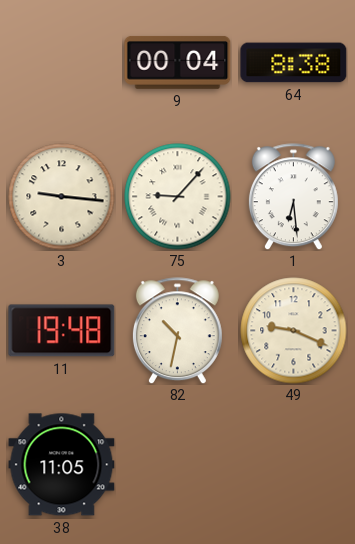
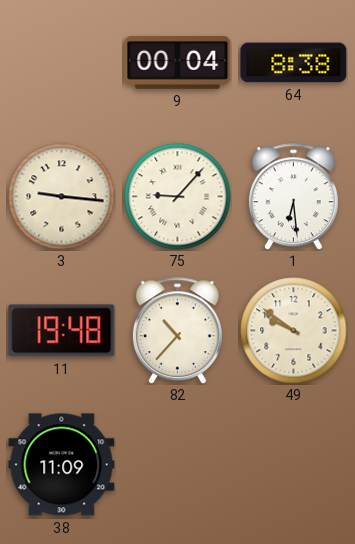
82: 10:32 -> 10:37 (177, 331)
49: 9:19 -> 9:51 (294, 331)
38: 11:05 -> 11:09 (62, 465)
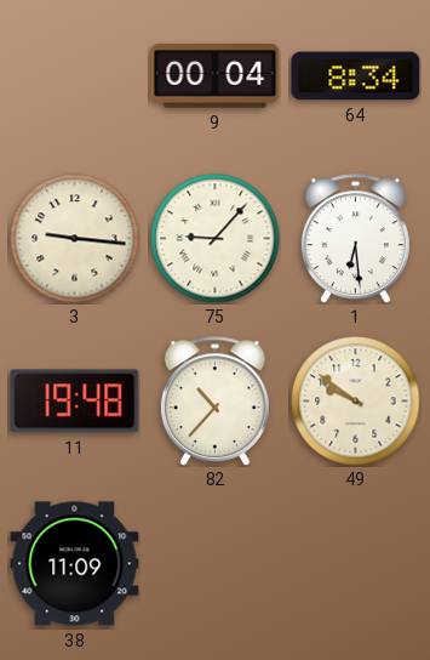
64: 8:38 -> 8:34 (356, 76)
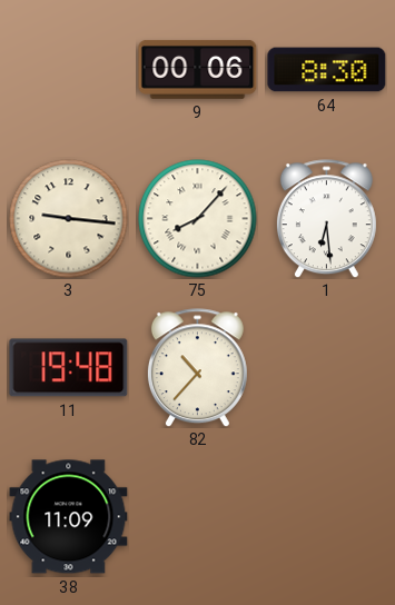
9: 00:04 -> 00:06 (198, 69)
64: 8:34 -> 8:30 (327, 70)
75: 9:07 -> 8:07 (198, 219)
49: 9:51 -> none (356, 402)
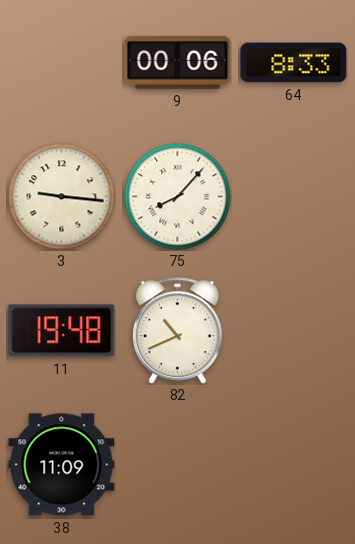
64: 8:30 -> 8:33 (294, 63)
1: 6:29 -> none (326, 219)
82: 10:37 -> 10:41 (177, 331)
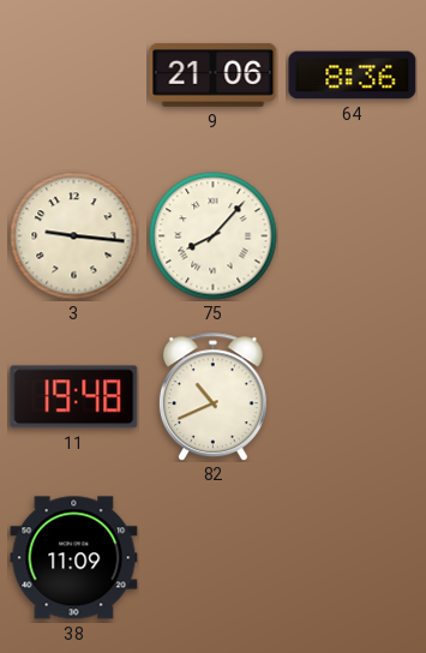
9: 00:06 -> 21:06 (214, 74)
64: 8:33 -> 8:36 (353, 76)
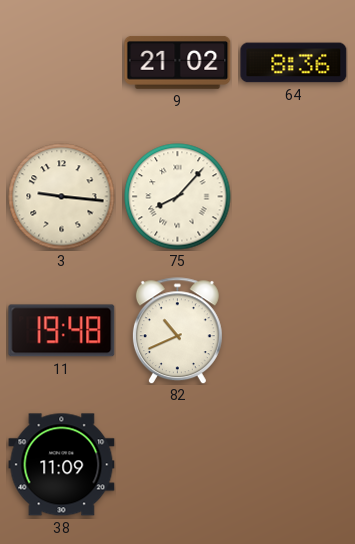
9: 21:06 -> 21:02 (178, 62)
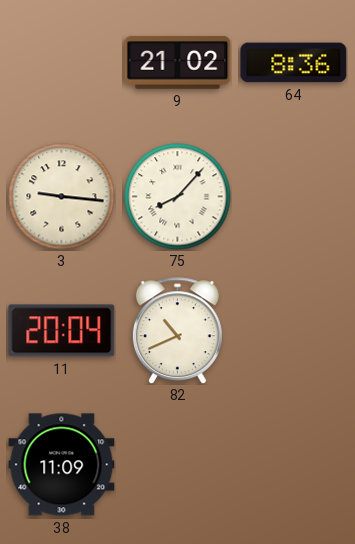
11: 19:48 -> 20:04 (62, 331)
